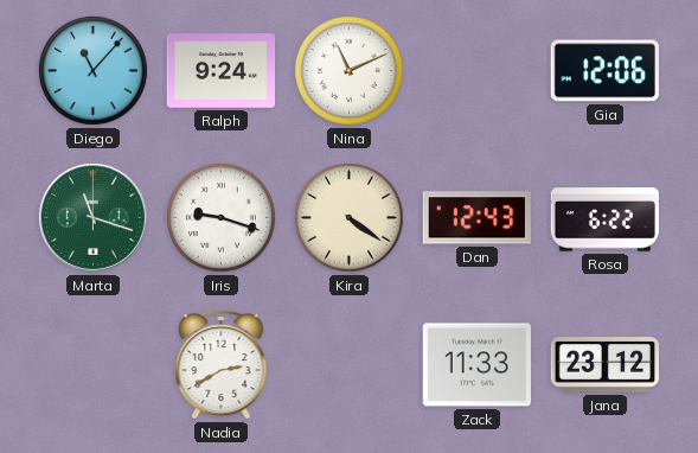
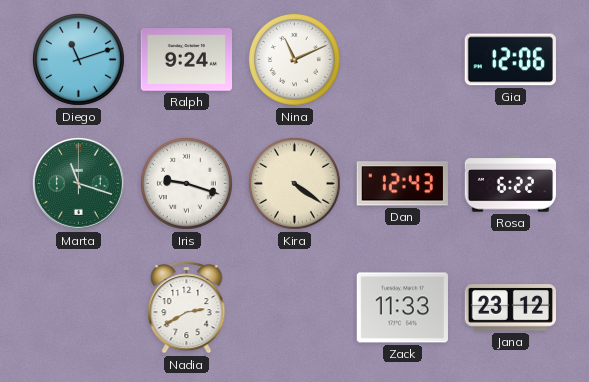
Diego: 11:07 -> 11:12 (78, 59)
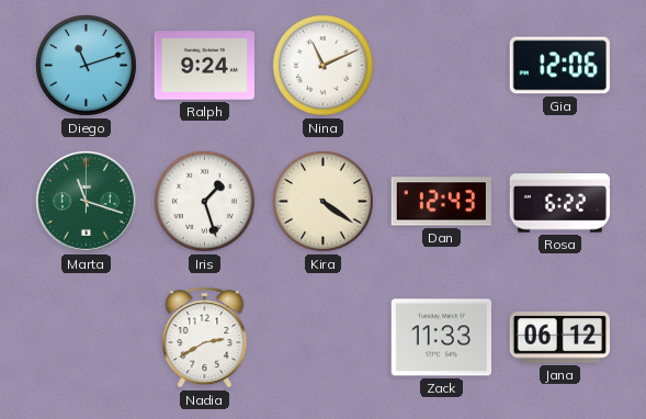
Iris: 9:18 -> 1:27 (204, 201)
Jana: 23:12 -> 06:12 (559, 338)
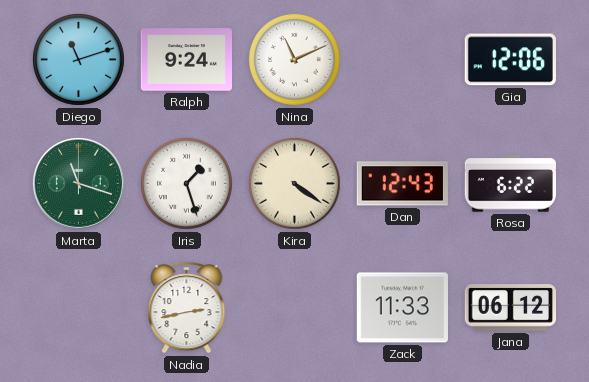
Nadia: 2:40 -> 2:43 (187, 308)
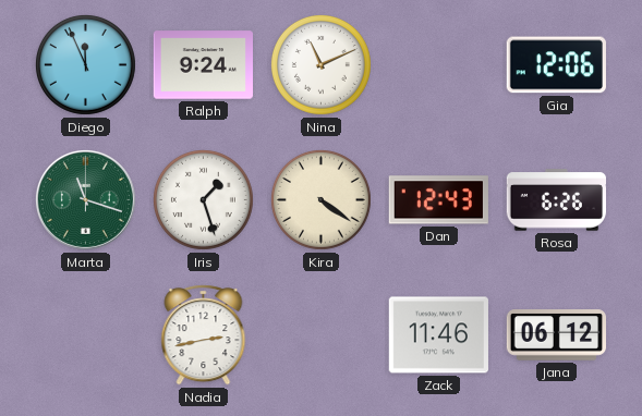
Diego: 11:12 -> 11:56 (85, 64)
Rosa: 6:22 -> 6:26 (556, 200)
Zack: 11:33 -> 11:46 (438, 335)
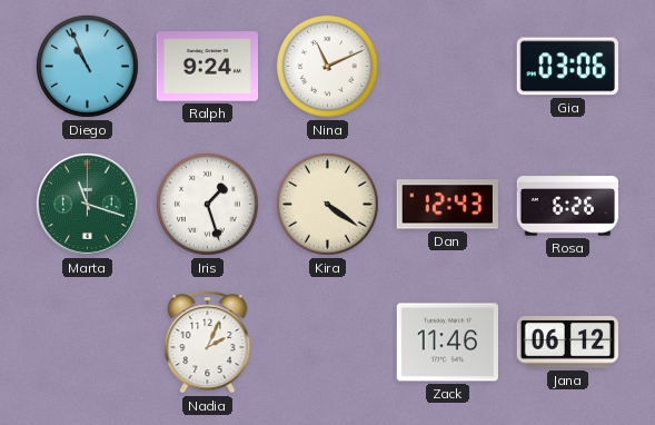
Diego: 11:56 -> 10:56 (87, 66)
Gia: 12:06 -> 03:06 (567, 67)
Nadia: 2:43 -> 2:04 (208, 343)
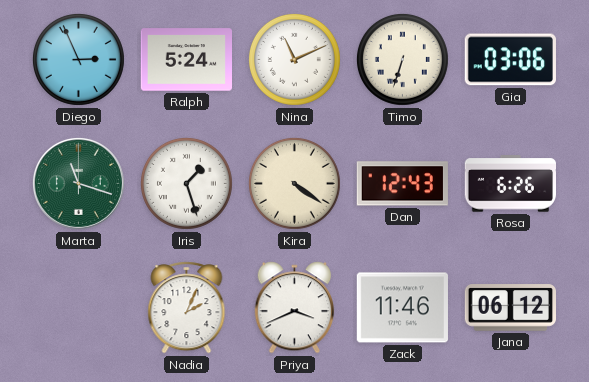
Diego: 10:56 -> 2:56 (78, 59)
Ralph: 9:24 -> 5:24 (186, 60)
Timo: none -> 6:33 (402, 59)
Priya: none -> 3:41 (295, 308)
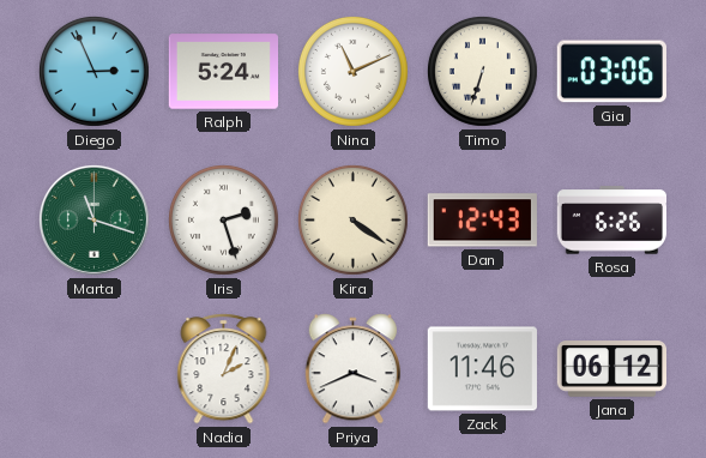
Iris: 1:27 -> 2:27 (223, 219)
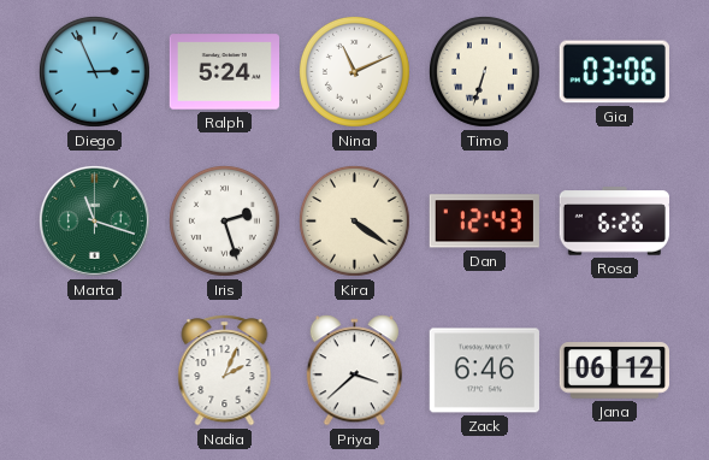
Priya: 3:41 -> 3:38 (355, 371)
Zack: 11:46 -> 6:46 (484, 371)
